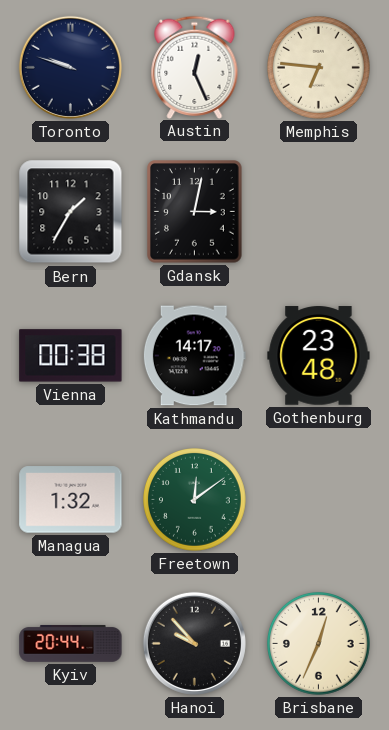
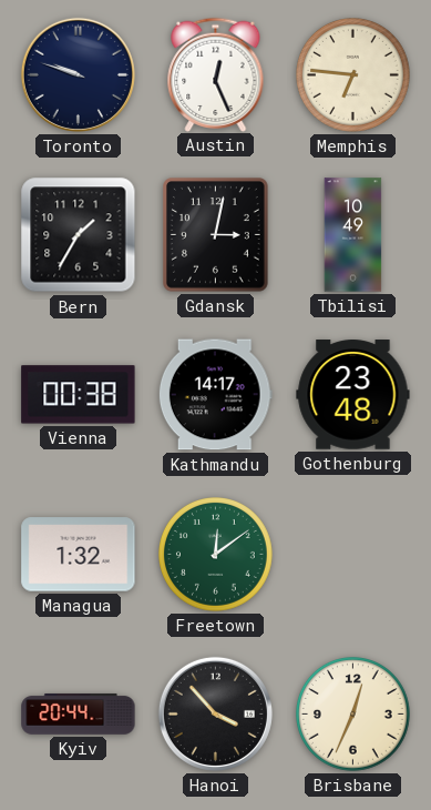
Tbilisi: none -> 10:49 (353, 235)
Hanoi: 9:53 -> 3:53 (215, 713)
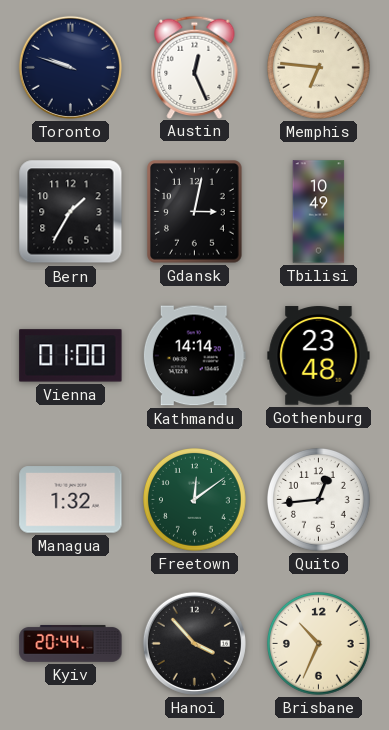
Vienna: 00:38 -> 01:00 (71, 356)
Kathmandu: 14:17 -> 14:14 (194, 356)
Quito: none -> 12:44 (319, 500)
Brisbane: 12:34 -> 10:34 (319, 644)
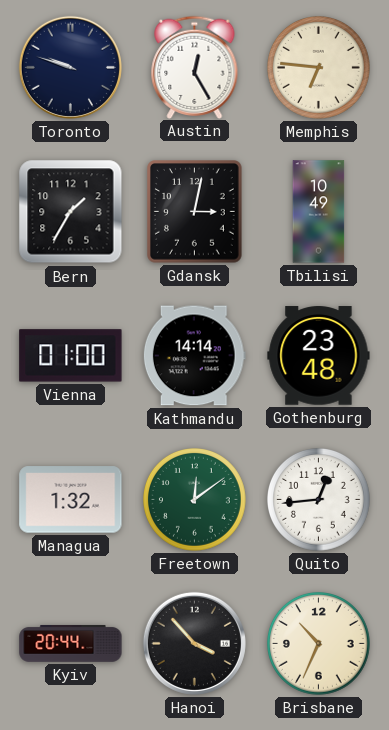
Austin: 12:26 -> 12:25 (195, 67)
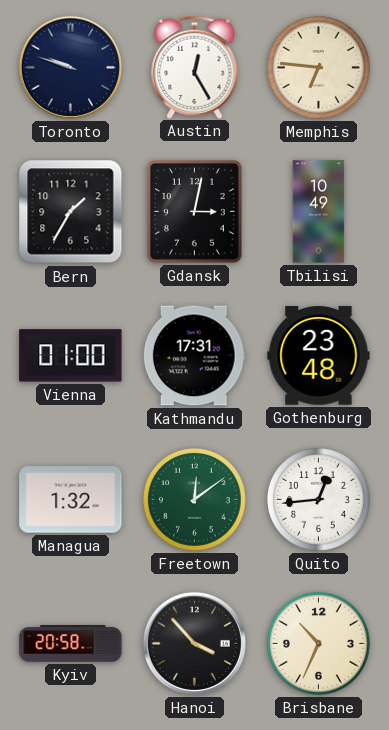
Kathmandu: 14:14 -> 17:31 (194, 356)
Kyiv: 20:44 -> 20:58 (71, 643)
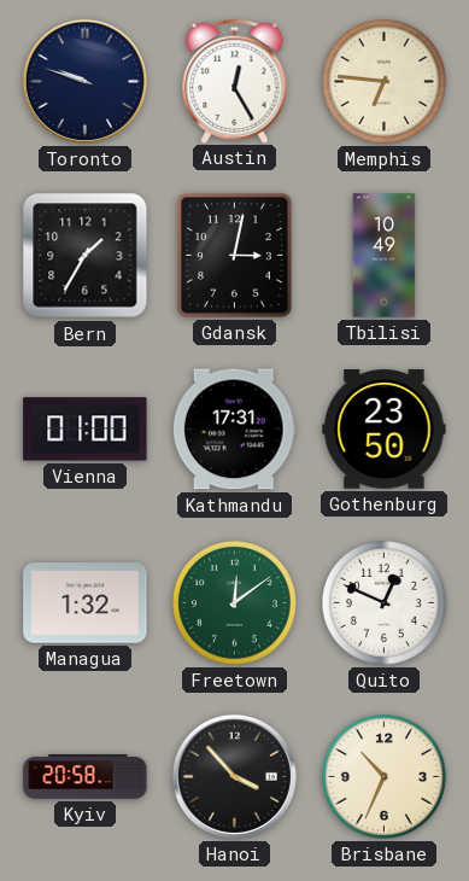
Gothenburg: 23:48 -> 23:50 (385, 430)
Quito: 12:44 -> 12:49 (385, 603)
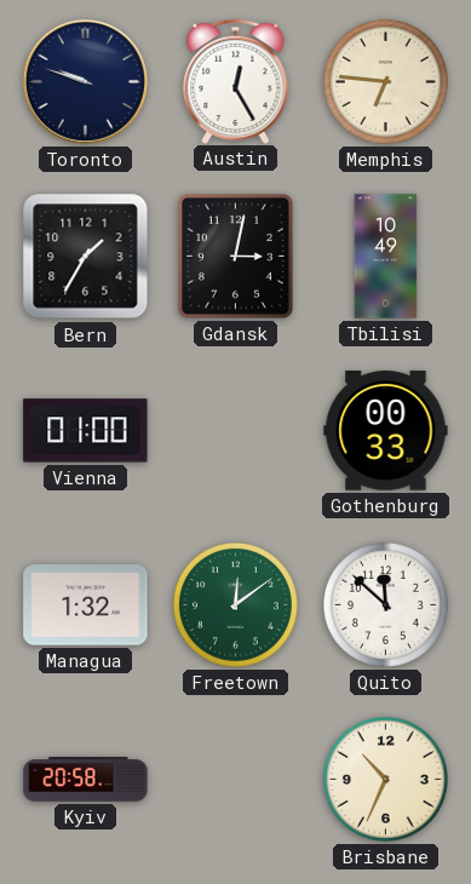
Kathmandu: 17:31 -> none (234, 430)
Gothenburg: 23:50 -> 00:33 (386, 431)
Quito: 12:49 -> 11:52 (386, 605)
Hanoi: 3:53 -> none (234, 776)
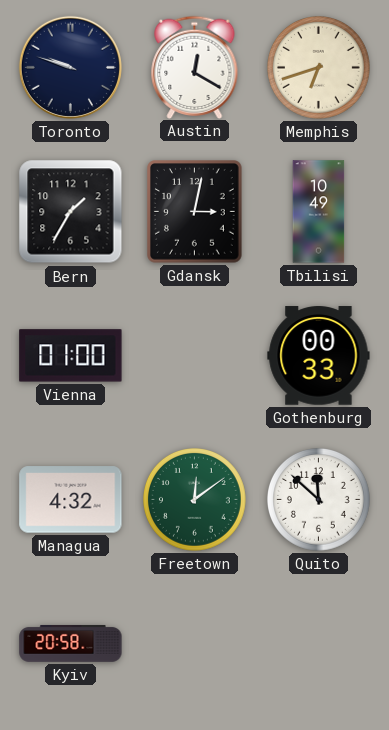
Austin: 12:25 -> 12:20 (195, 67)
Memphis: 6:46 -> 6:42 (319, 68)
Managua: 1:32 -> 4:32 (71, 500)
Brisbane: 10:34 -> none (386, 780)
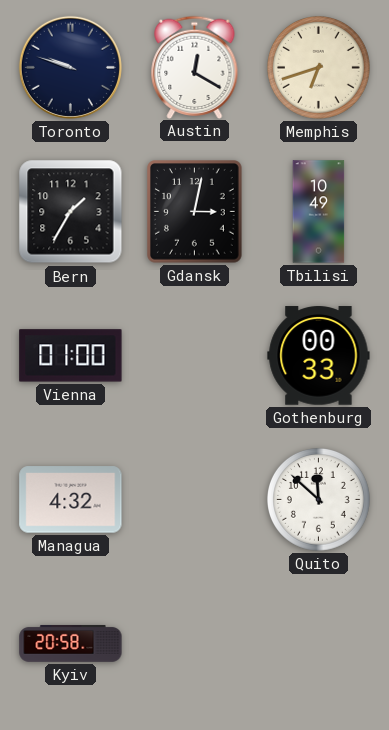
Freetown: 12:09 -> none (195, 500)
